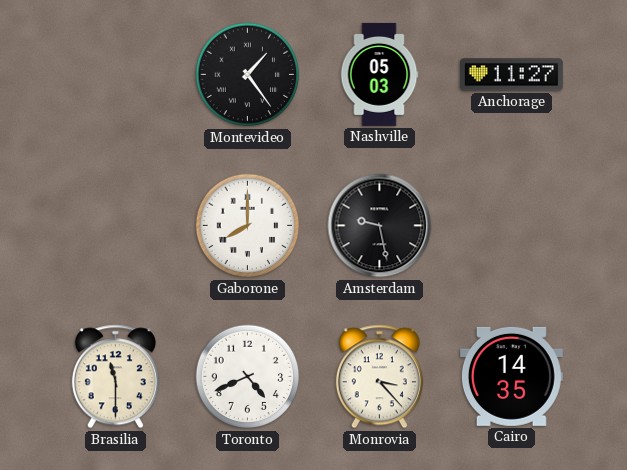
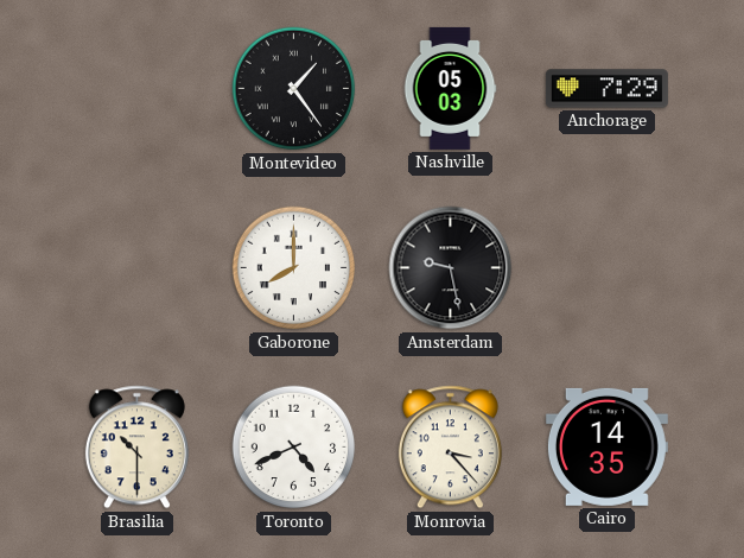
Anchorage: 11:27 -> 7:29 (606, 89)
Brasilia: 11:30 -> 10:30 (136, 448)
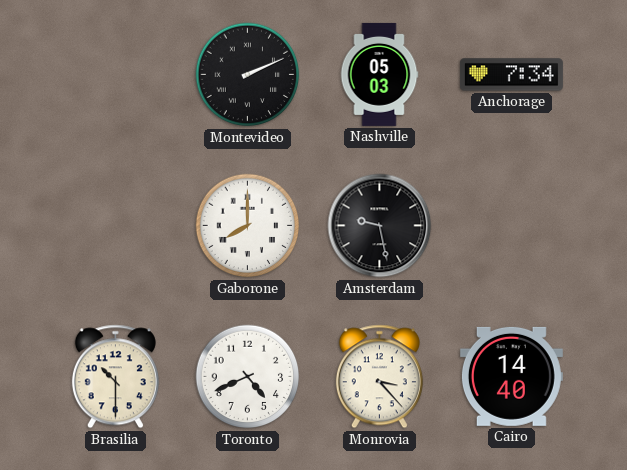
Montevideo: 1:24 -> 2:11 (248, 75)
Anchorage: 7:29 -> 7:34 (511, 75)
Cairo: 14:35 -> 14:40 (511, 376)
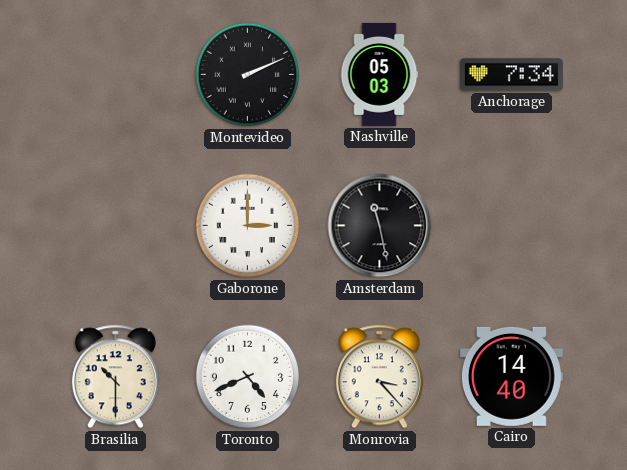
Gaborone: 8:00 -> 3:00 (248, 226)
Amsterdam: 9:28 -> 11:28 (380, 226)
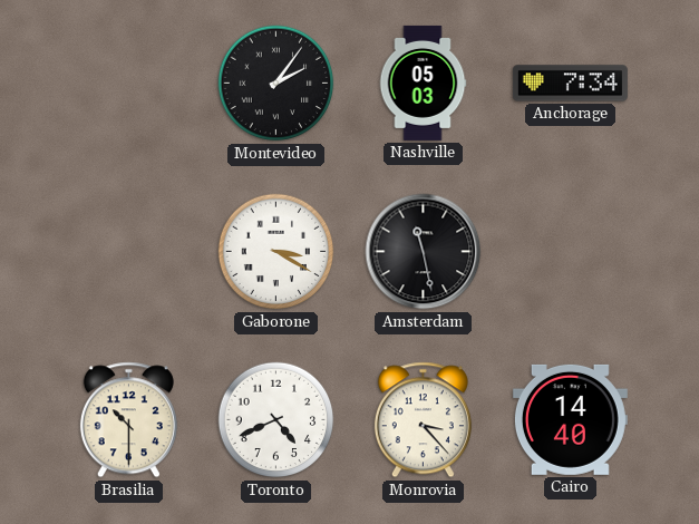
Montevideo: 2:11 -> 2:06 (276, 84)
Gaborone: 3:00 -> 3:20 (276, 252)
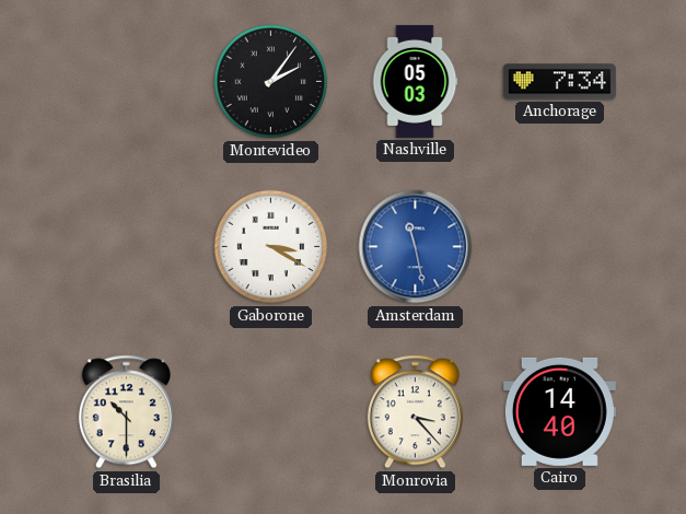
Amsterdam dial: black -> blue (416, 247)
Toronto: 4:41 -> none (276, 420)
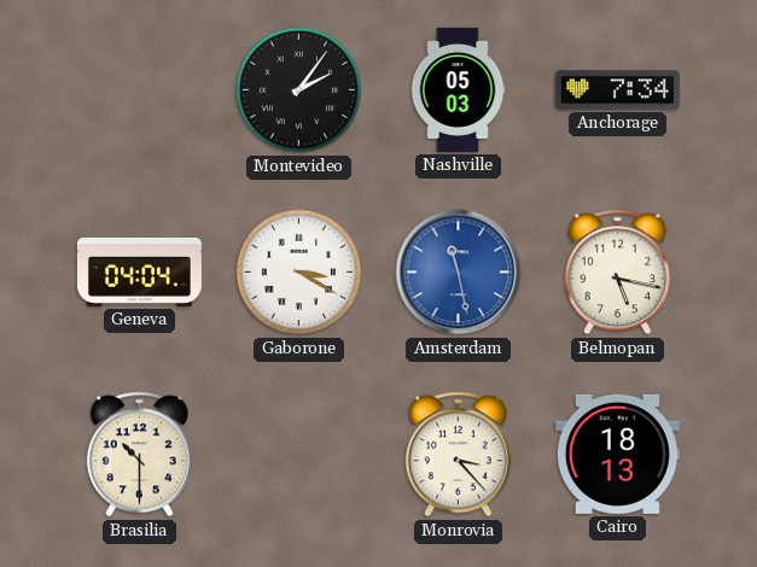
Geneva: none -> 04:04 (139, 271)
Belmopan: none -> 5:17 (617, 273)
Cairo: 14:40 -> 18:13 (617, 454)
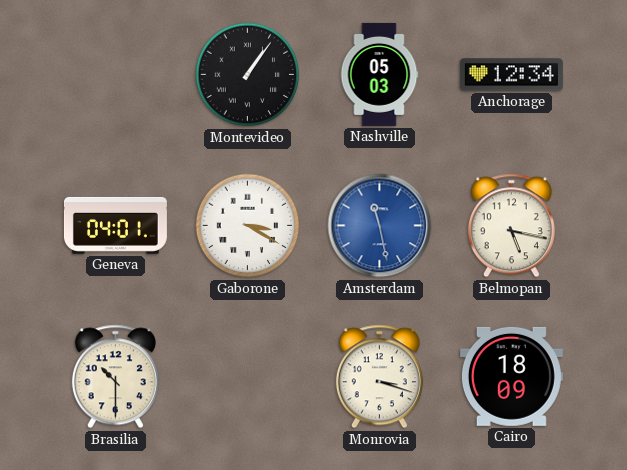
Montevideo: 2:06 -> 1:06 (248, 75)
Anchorage: 7:34 -> 12:34 (511, 75)
Geneva: 04:04 -> 04:01 (115, 225)
Monrovia: 3:23 -> 3:18 (379, 377)
Cairo: 18:13 -> 18:09 (511, 376)
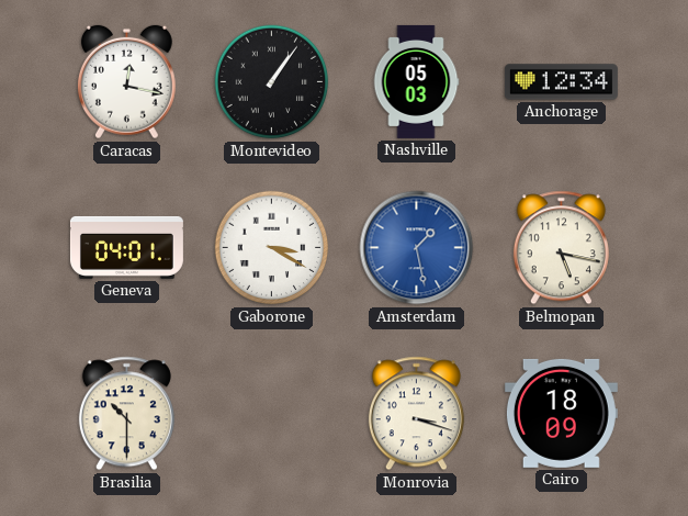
Caracas: none -> 12:17 (126, 82)
Amsterdam: 11:28 -> 1:28 (417, 248)
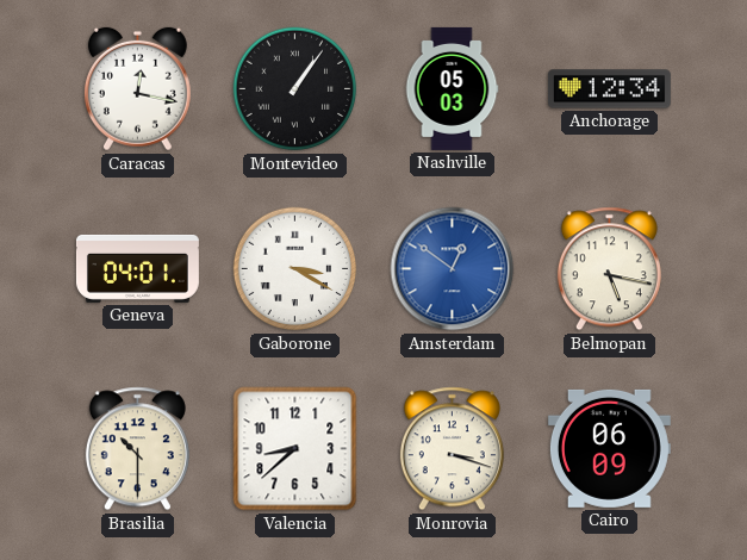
Amsterdam: 1:28 -> 12:51 (453, 269)
Valencia: none -> 8:38 (295, 449)
Cairo: 18:09 -> 06:09 (609, 448)
